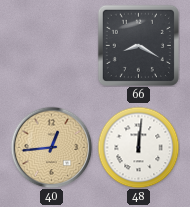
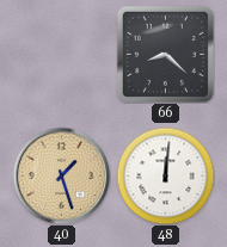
66: 8:20 -> 8:22 (165, 54)
40: 12:44 -> 1:27 (61, 175)
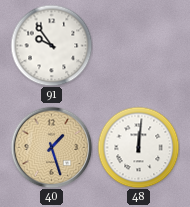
91: none -> 9:54 (51, 45)
66: 8:22 -> none (165, 54)
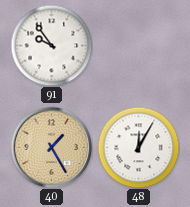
40: 1:27 -> 1:25 (51, 147)
48: 12:01 -> 12:05 (138, 147)
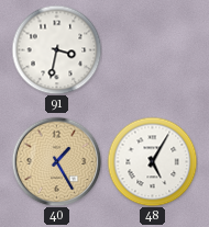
91: 9:54 -> 3:32 (56, 49)
48: 12:05 -> 5:05 (152, 161)
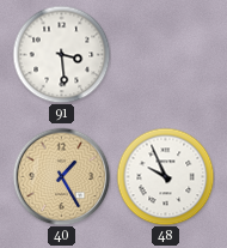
91: 3:32 -> 3:29 (61, 54)
48: 5:05 -> 9:56 (165, 176)
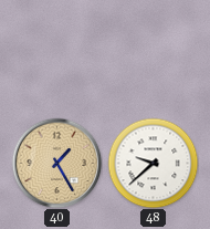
91: 3:29 -> none (61, 54)
48: 9:56 -> 9:38 (153, 163)
